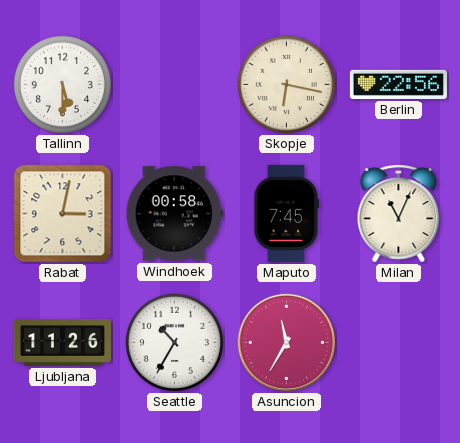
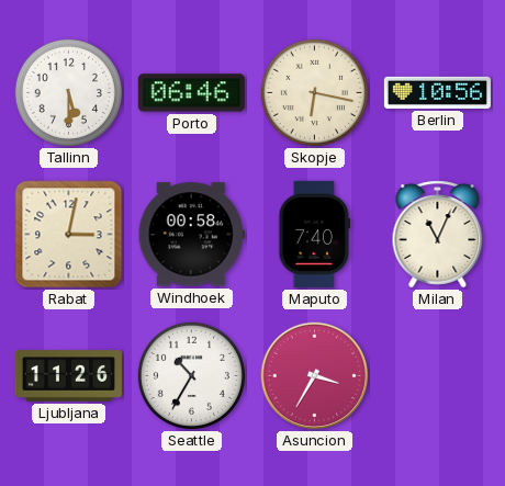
Porto: none -> 06:46 (191, 93)
Berlin: 22:56 -> 10:56 (437, 92)
Maputo: 7:45 -> 7:40 (315, 234)
Asuncion: 11:35 -> 3:35 (315, 376)
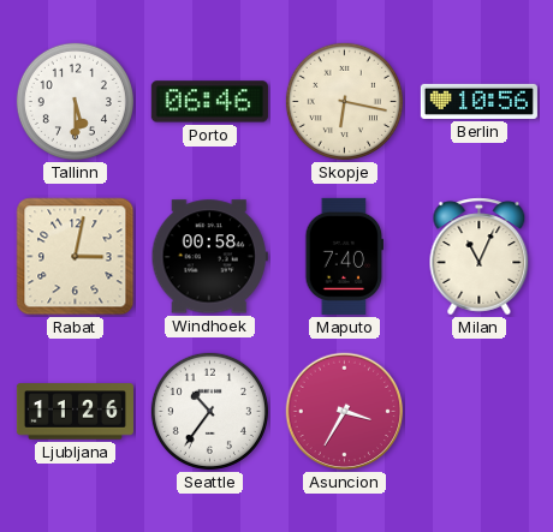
Seattle: 10:35 -> 10:36 (209, 411)
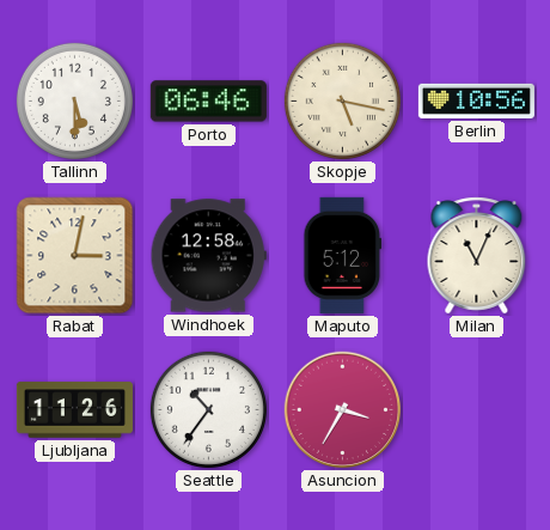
Skopje: 6:17 -> 5:17 (342, 100)
Windhoek: 00:58 -> 12:58 (208, 256)
Maputo: 7:40 -> 5:12 (343, 255)
